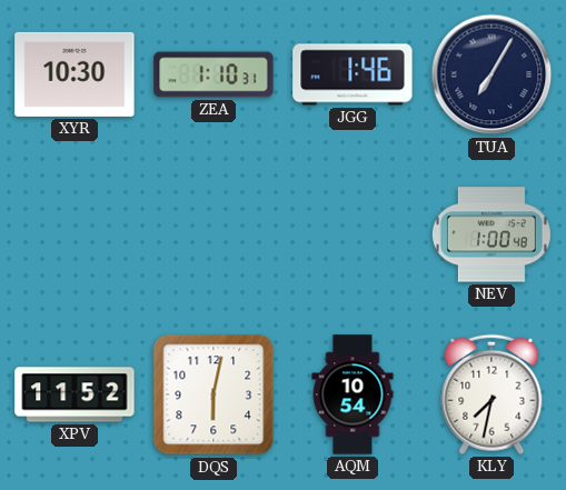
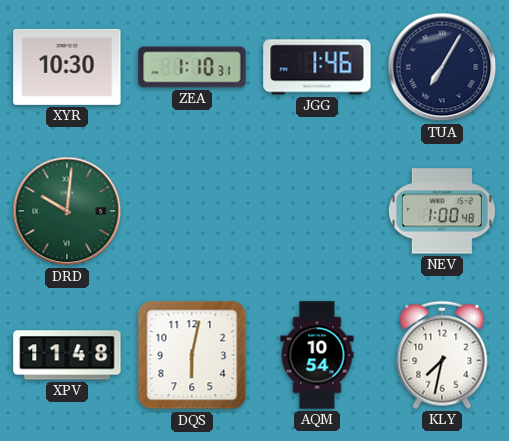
DRD: none -> 10:01 (67, 211)
XPV: 11:52 -> 11:48 (67, 355)
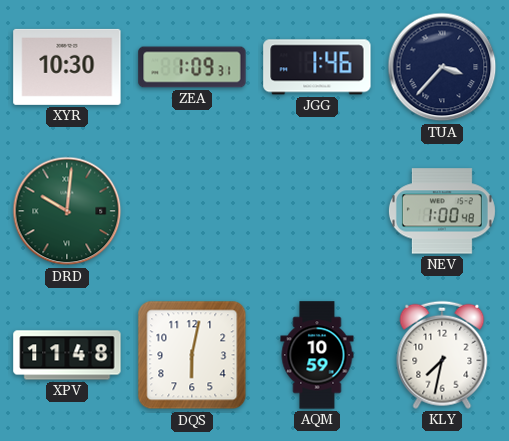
ZEA: 1:10 -> 1:09 (192, 67)
TUA: 7:05 -> 3:37 (442, 67)
AQM: 10:54 -> 10:59 (317, 355)
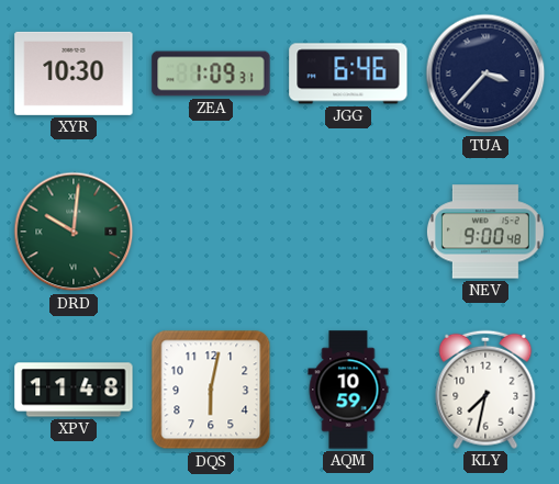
JGG: 1:46 -> 6:46 (348, 74)
NEV: 1:00 -> 9:00 (485, 232)
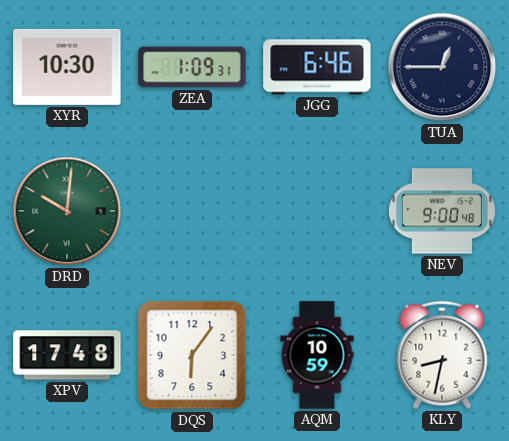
TUA: 3:37 -> 12:45 (442, 67)
XPV: 11:48 -> 17:48 (67, 355)
DQS: 6:02 -> 6:06 (192, 355)
KLY: 7:32 -> 8:32 (442, 355)
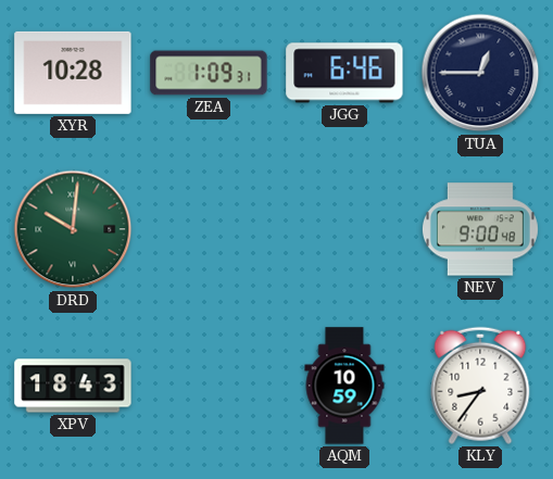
XYR: 10:30 -> 10:28 (73, 73)
XPV: 17:48 -> 18:43 (73, 386)
DQS: 6:06 -> none (192, 355)
KLY: 8:32 -> 8:36 (480, 386)
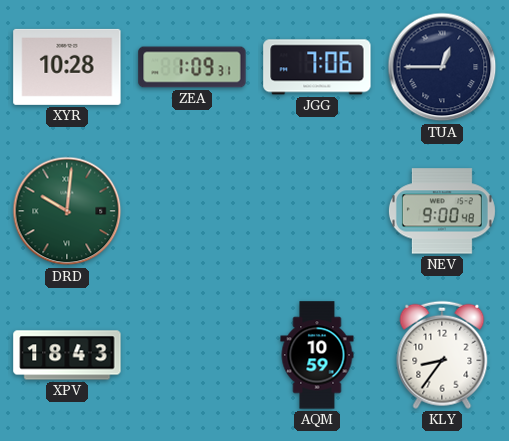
JGG: 6:46 -> 7:06 (317, 67)
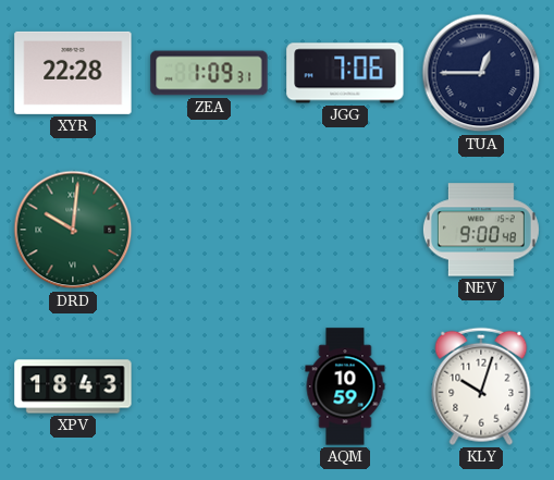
XYR: 10:28 -> 22:28 (73, 73)
KLY: 8:36 -> 10:03 (481, 386)
